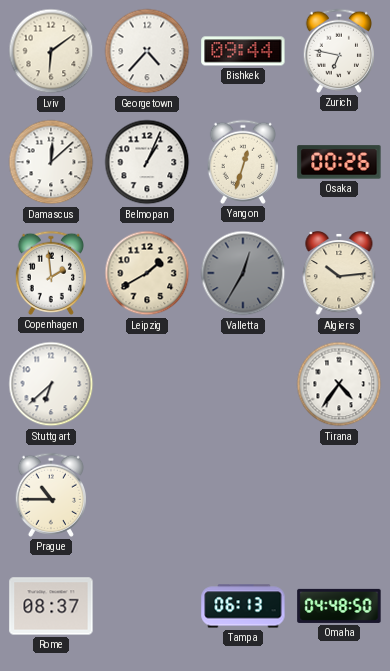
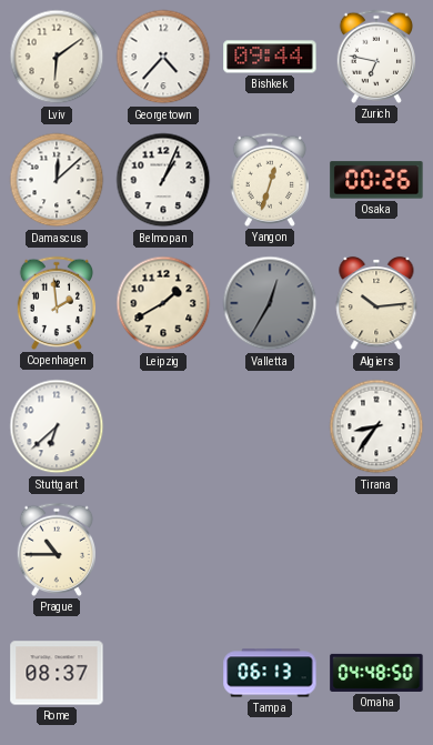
Tirana: 4:36 -> 8:36 (376, 426)
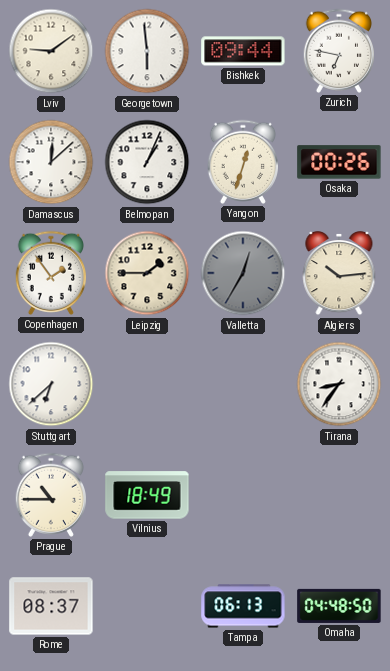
Lviv: 6:09 -> 9:09 (51, 51)
Georgetown: 4:37 -> 5:59 (147, 51)
Copenhagen: 1:59 -> 1:54 (50, 273)
Leipzig: 1:40 -> 1:45 (147, 273)
Vilnius: none -> 18:49 (147, 495)
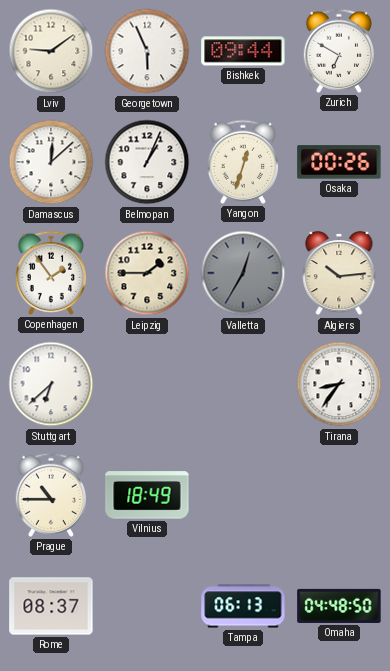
Georgetown: 5:59 -> 5:56 (147, 51)
Zurich: 6:47 -> 6:50 (338, 51)
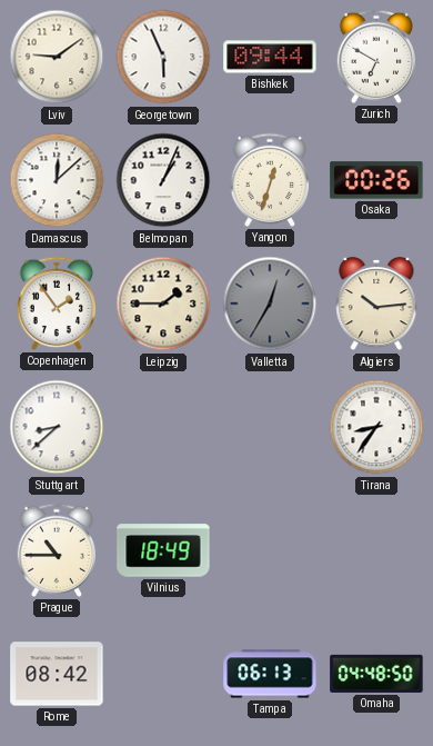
Stuttgart: 6:38 -> 8:38 (57, 427)
Rome: 08:37 -> 08:42 (57, 674)
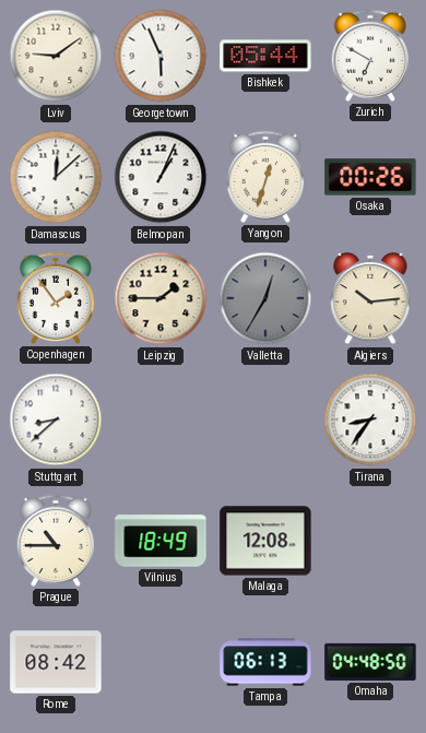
Bishkek: 09:44 -> 05:44 (265, 56)
Malaga: none -> 12:08 (265, 541)
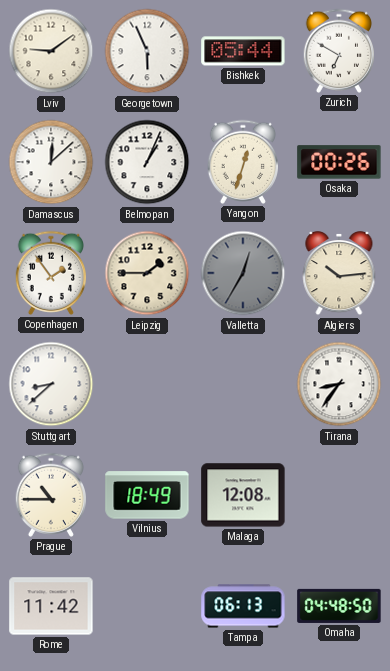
Rome: 08:42 -> 11:42 (51, 606)
